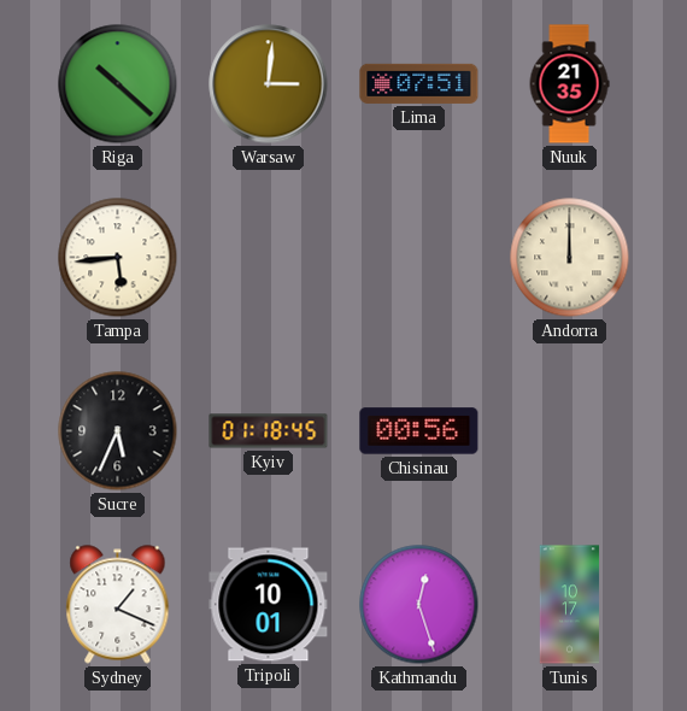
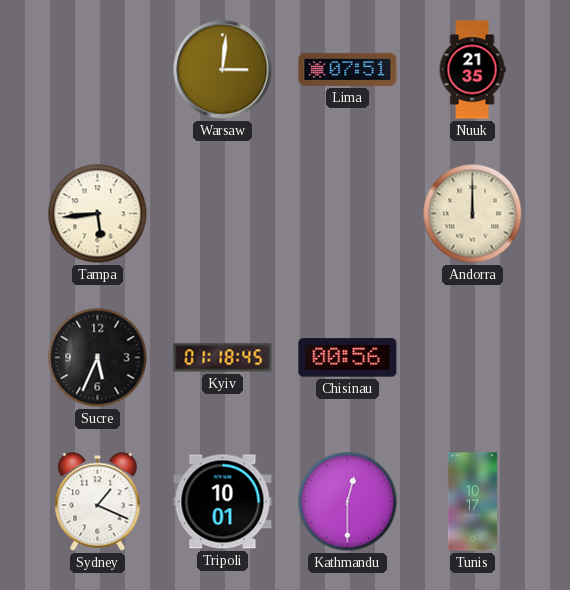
Riga: 10:22 -> none (118, 84)
Kathmandu: 12:27 -> 12:30 (348, 502)
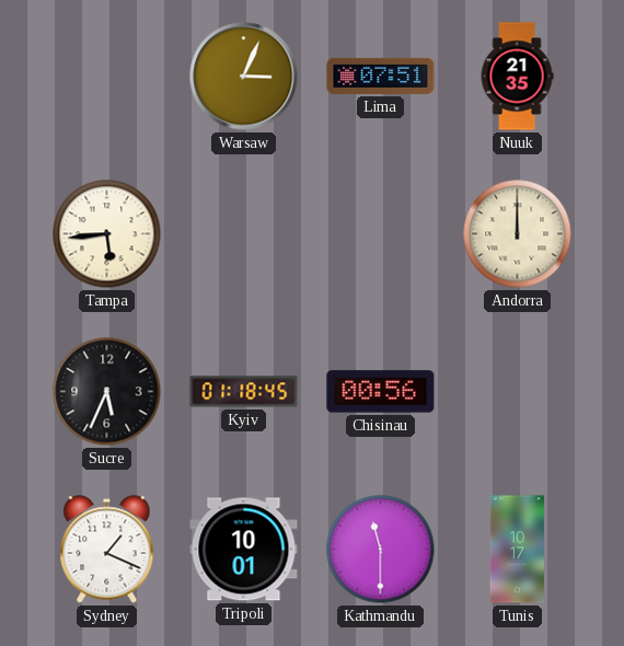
Warsaw: 3:01 -> 3:04 (244, 77)
Kathmandu: 12:30 -> 11:30 (381, 550)
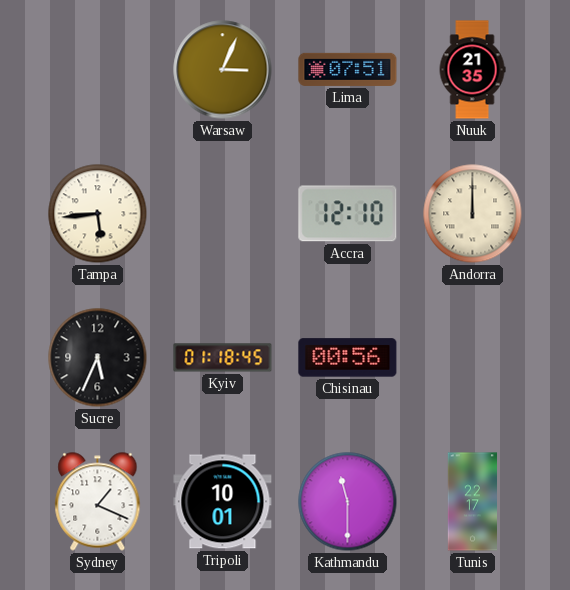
Accra: none -> 12:10 (348, 214)
Tunis: 10:17 -> 22:17 (473, 502)
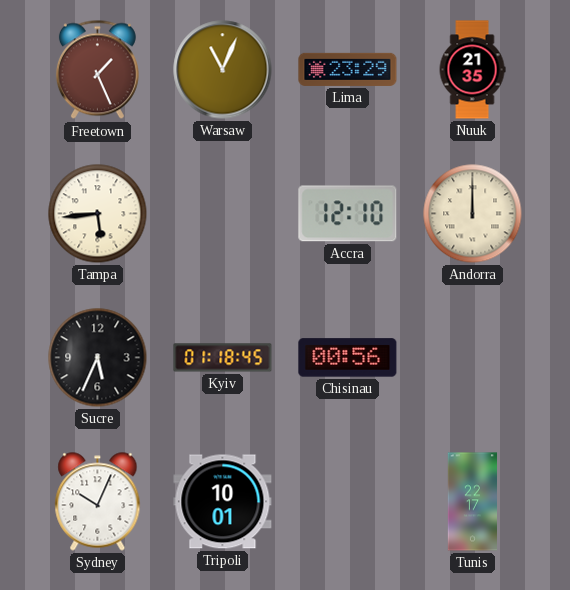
Freetown: none -> 1:26 (97, 70)
Warsaw: 3:04 -> 11:04 (223, 70)
Lima: 07:51 -> 23:29 (348, 69)
Sydney: 1:19 -> 10:04 (98, 502)
Kathmandu: 11:30 -> none (348, 502)
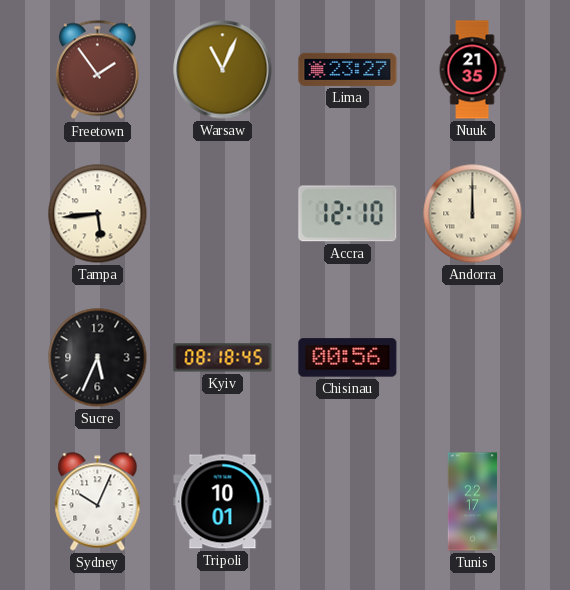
Freetown: 1:26 -> 1:54 (97, 70)
Lima: 23:29 -> 23:27 (348, 69)
Kyiv: 01:18 -> 08:18 (223, 358)
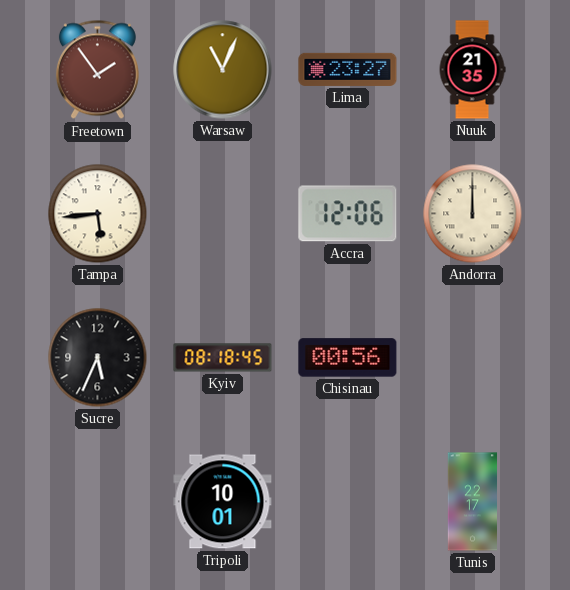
Accra: 12:10 -> 12:06 (348, 214)
Sydney: 10:04 -> none (98, 502)
